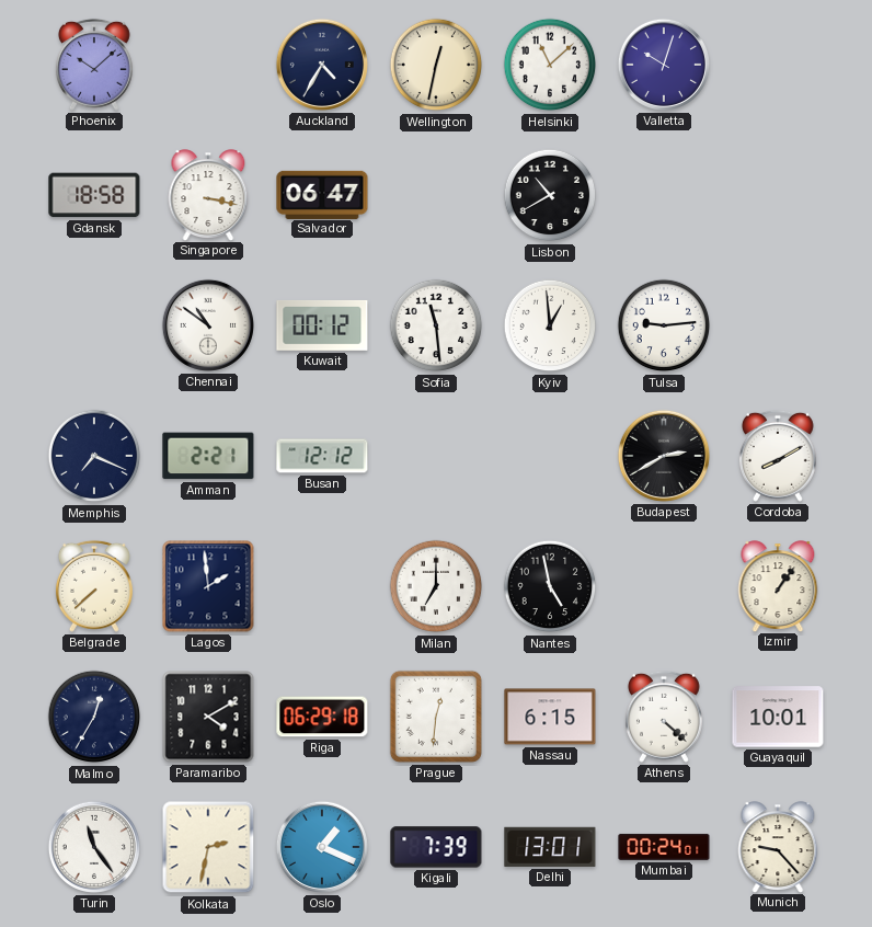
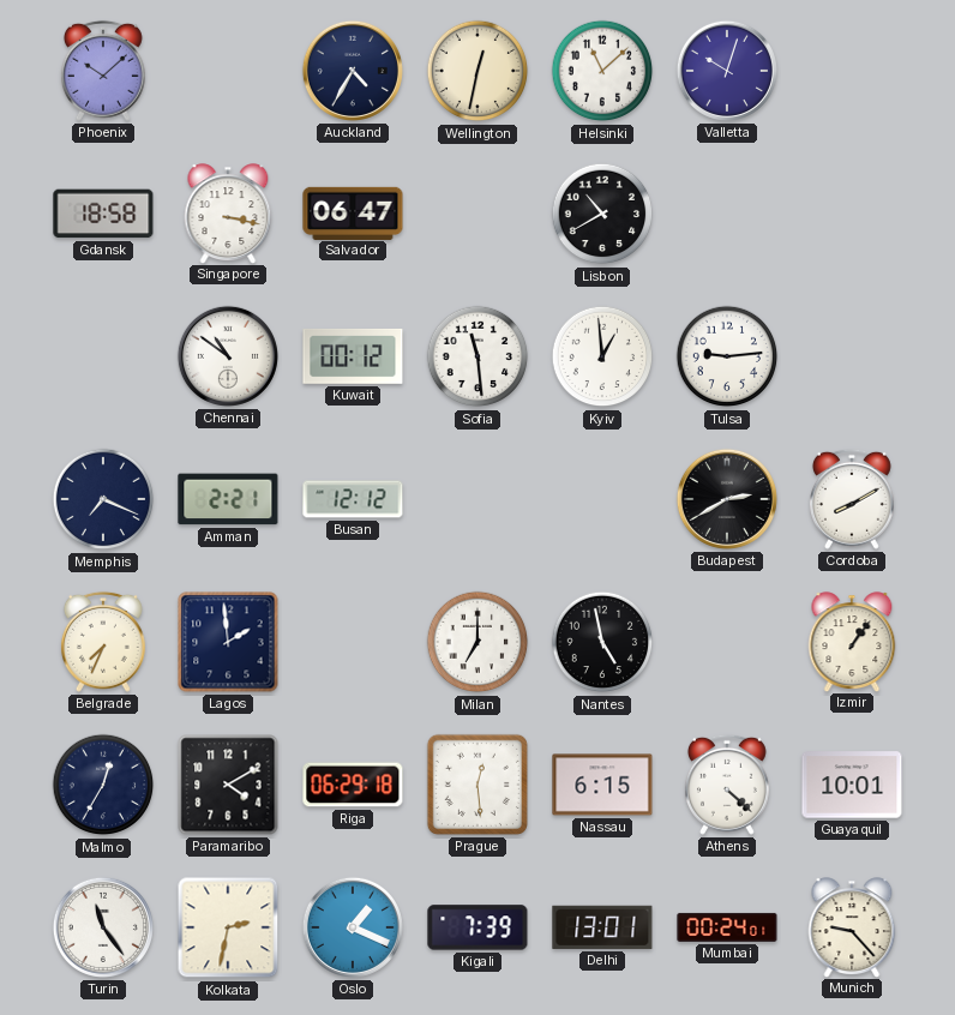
Belgrade: 7:38 -> 7:34 (103, 642)
Prague: 12:31 -> 12:29 (477, 785)
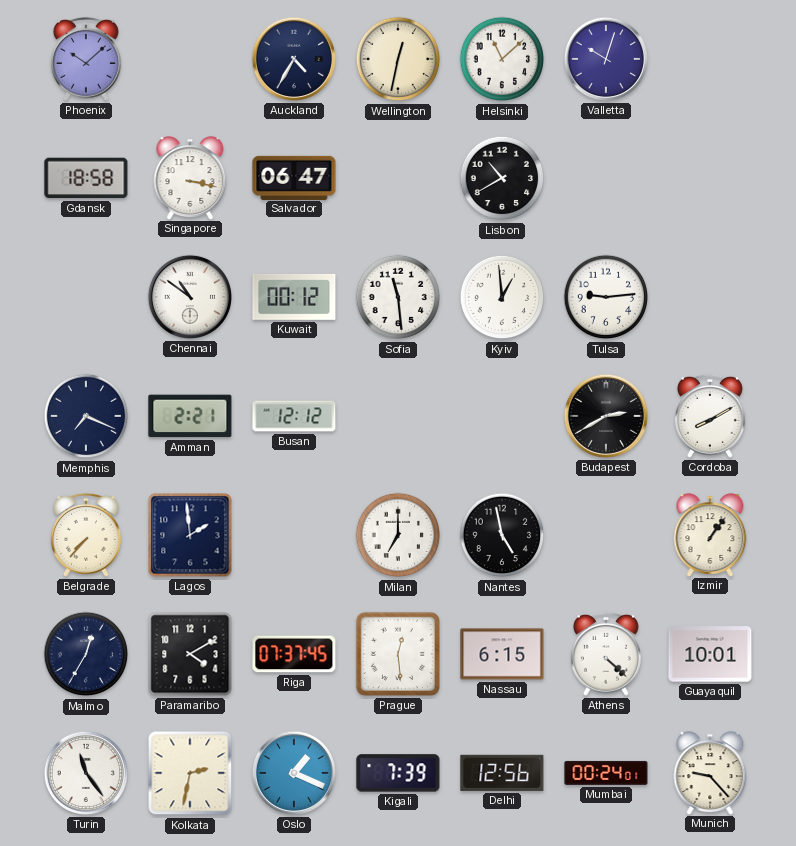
Belgrade: 7:34 -> 7:37 (86, 535)
Riga: 06:29 -> 07:37 (294, 654)
Delhi: 13:01 -> 12:56 (502, 773)
